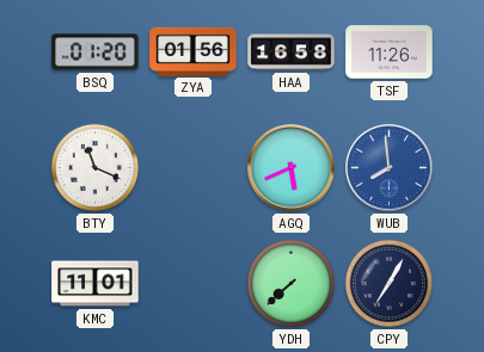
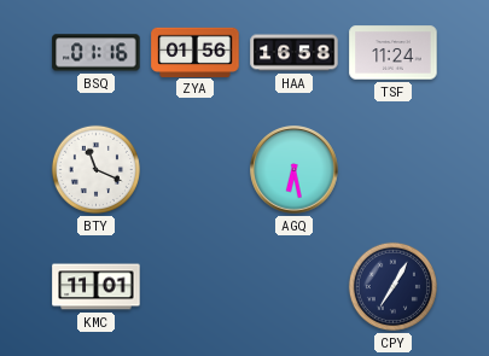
BSQ: 01:20 -> 01:16 (97, 53)
TSF: 11:26 -> 11:24 (394, 53)
AGQ: 5:41 -> 6:28 (295, 170)
WUB: 7:59 -> none (390, 168)
YDH: 7:38 -> none (290, 283)
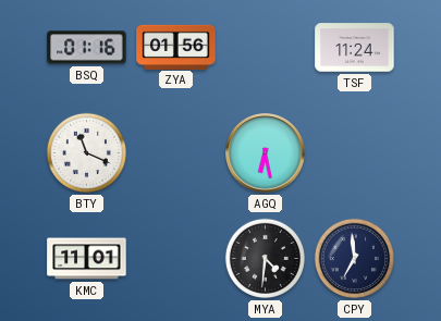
HAA: 16:58 -> none (295, 53)
MYA: none -> 4:31 (265, 258)
CPY: 7:05 -> 6:59 (354, 258)
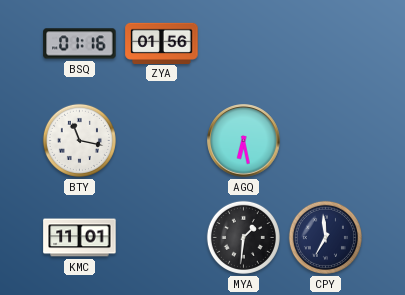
TSF: 11:24 -> none (355, 48)
BTY: 11:19 -> 11:17 (79, 140)
MYA: 4:31 -> 1:31 (243, 237)
